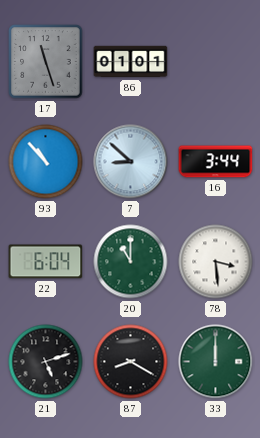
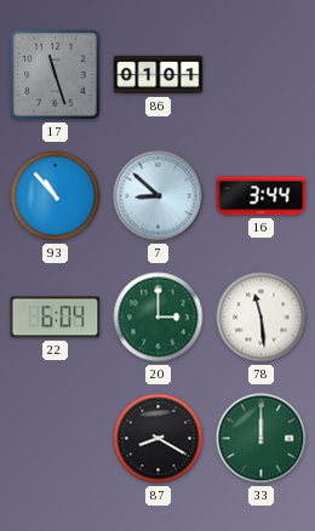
20: 11:00 -> 3:00 (159, 318)
78: 3:29 -> 11:29 (262, 318)
21: 5:12 -> none (46, 362)
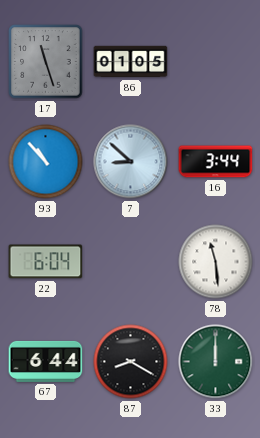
86: 01:01 -> 01:05 (131, 62)
20: 3:00 -> none (159, 318)
67: none -> 6:44 (46, 361)
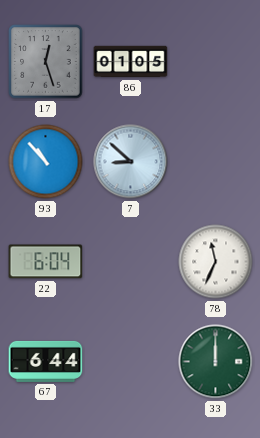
17: 11:27 -> 12:27 (46, 62)
16: 3:44 -> none (216, 162)
78: 11:29 -> 11:34 (216, 262)
87: 8:20 -> none (131, 362)
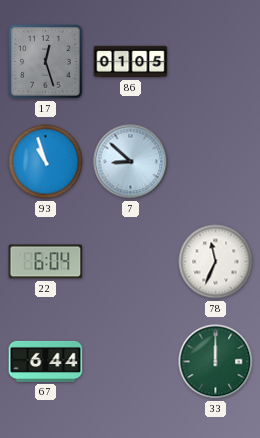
93: 10:53 -> 10:57 (46, 162)
